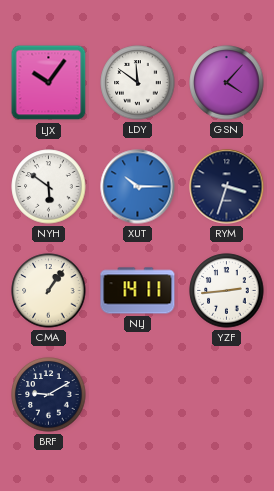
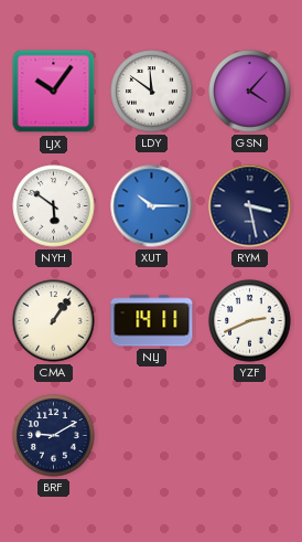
RYM: 3:33 -> 3:28 (250, 206)
YZF: 2:44 -> 2:41 (250, 321)
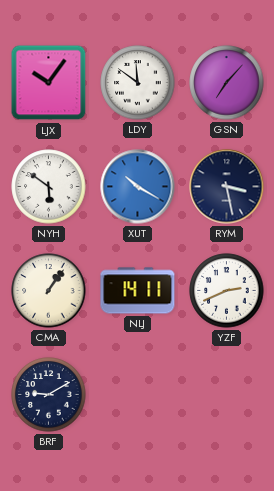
GSN: 4:07 -> 7:07 (227, 83)
XUT: 10:15 -> 10:20 (138, 187)
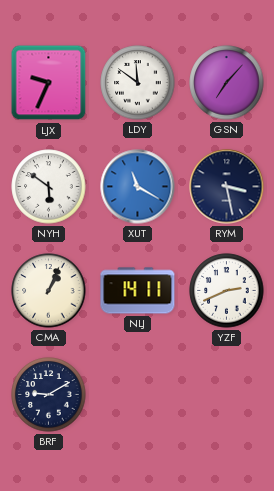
LJX: 10:06 -> 9:34 (49, 83)
XUT: 10:20 -> 11:20 (138, 187)
CMA: 1:06 -> 1:04 (49, 291)
